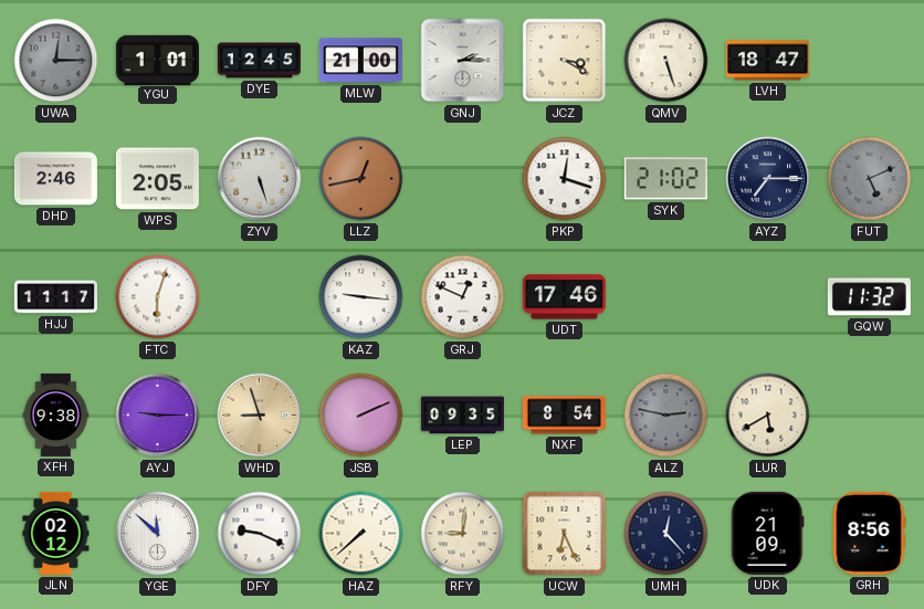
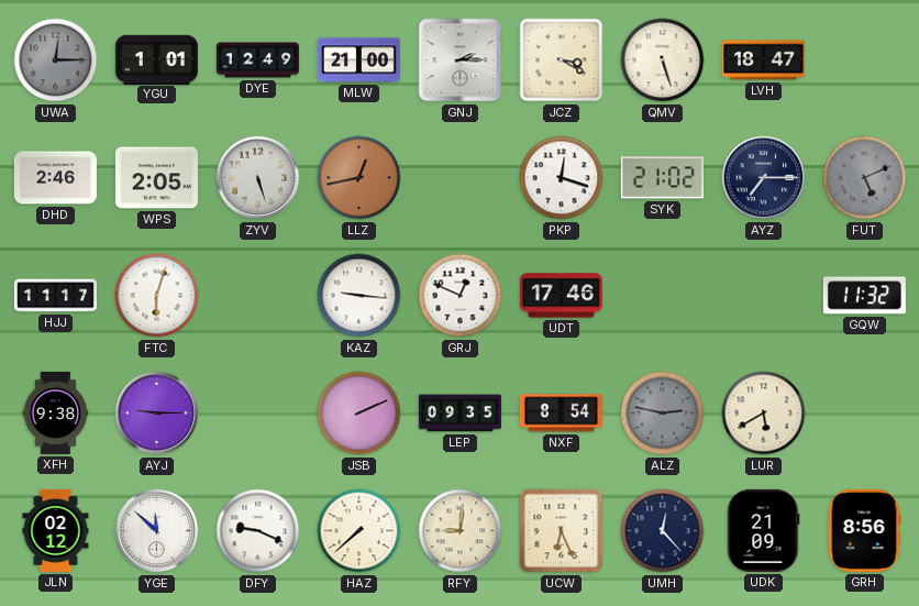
DYE: 12:45 -> 12:49 (257, 60)
WHD: 8:57 -> none (260, 416)
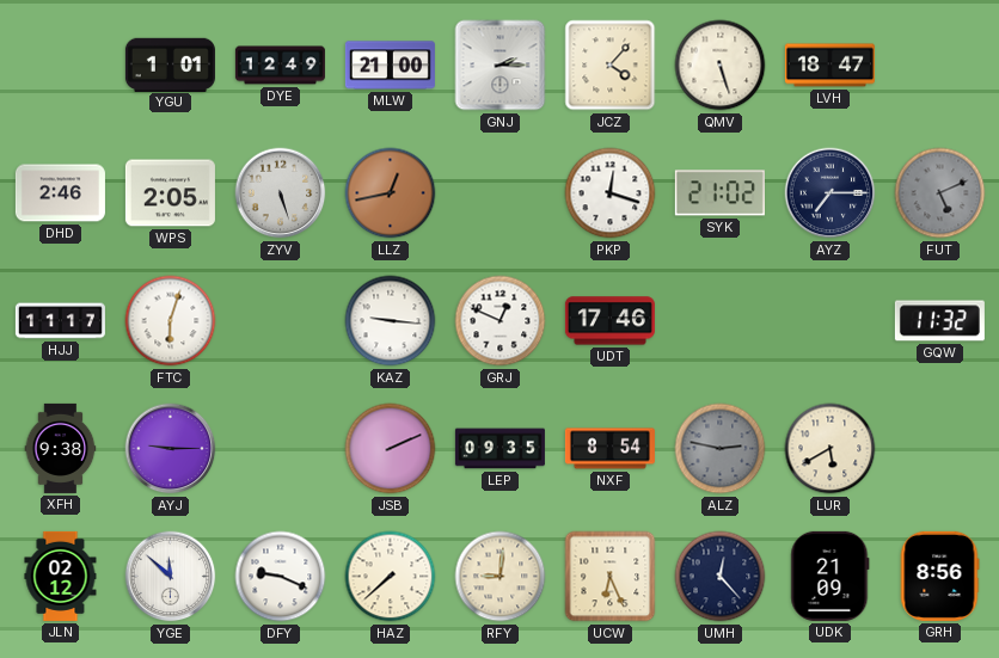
UWA: 12:15 -> none (56, 60)
JCZ: 3:20 -> 4:07 (611, 66)
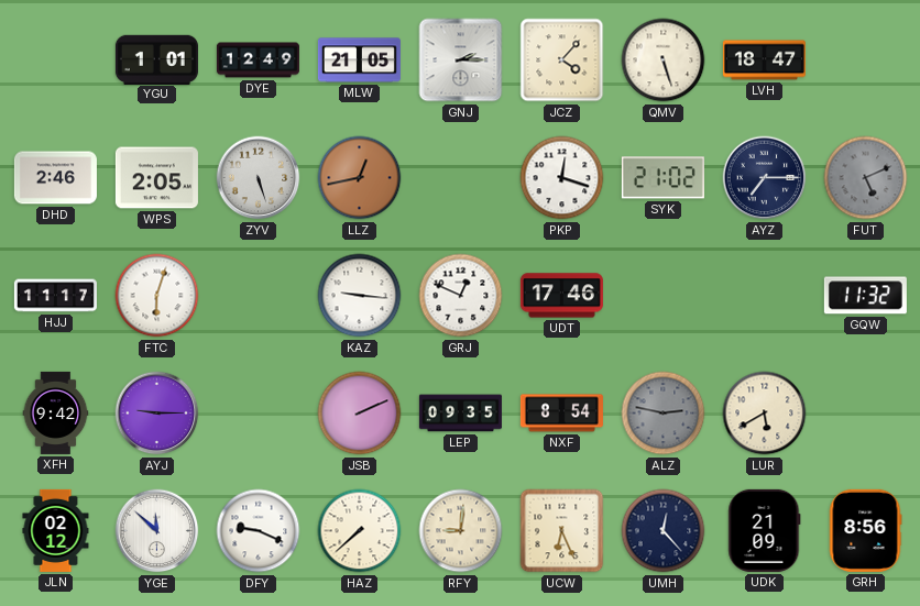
MLW: 21:00 -> 21:05 (359, 60)
XFH: 9:38 -> 9:42 (56, 412)
